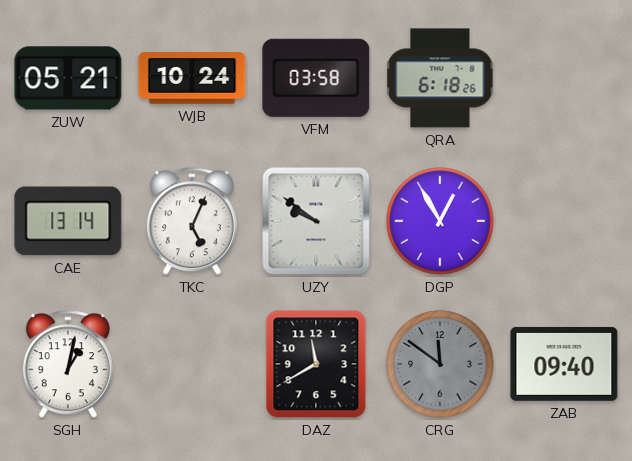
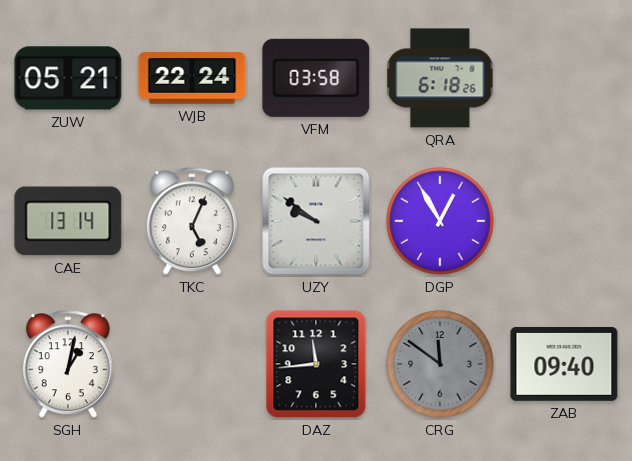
WJB: 10:24 -> 22:24 (192, 78)
DAZ: 11:40 -> 11:44 (316, 364)
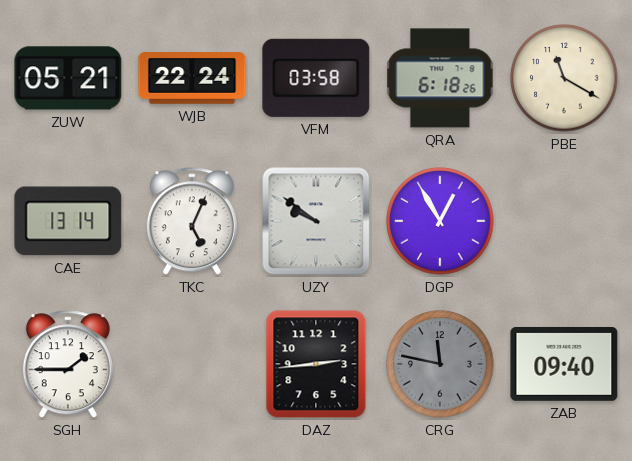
PBE: none -> 11:20 (564, 78)
SGH: 1:02 -> 1:45 (68, 365)
DAZ: 11:44 -> 2:44 (316, 364)
CRG: 11:51 -> 11:47 (440, 364)
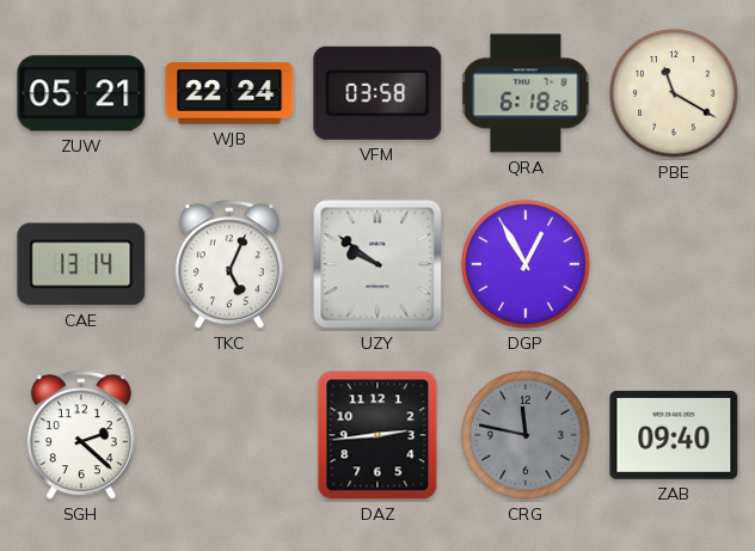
SGH: 1:45 -> 2:22 (81, 436)
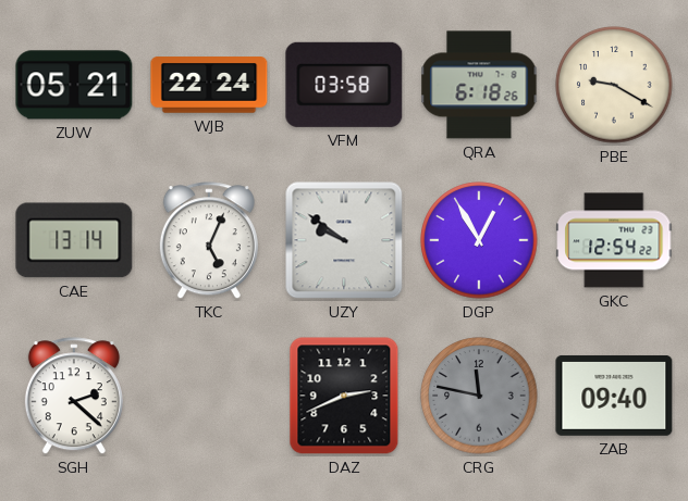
PBE: 11:20 -> 9:20 (614, 85)
GKC: none -> 12:54 (614, 240)
DAZ: 2:44 -> 2:41 (344, 396)
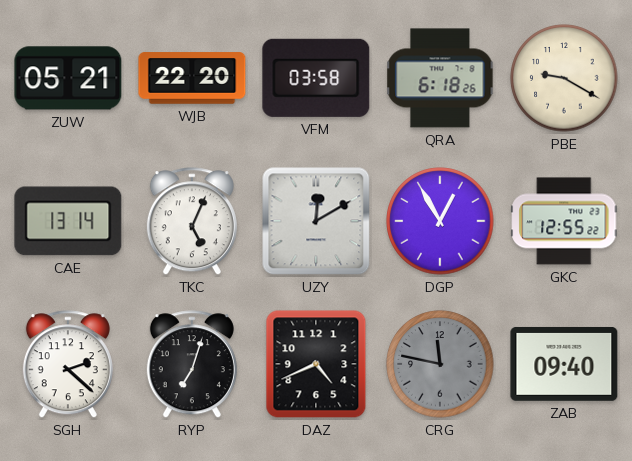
WJB: 22:24 -> 22:20 (192, 78)
UZY: 9:51 -> 12:10 (316, 221)
GKC: 12:54 -> 12:55 (564, 221)
RYP: none -> 7:03 (192, 365)
DAZ: 2:41 -> 4:41 (316, 364)
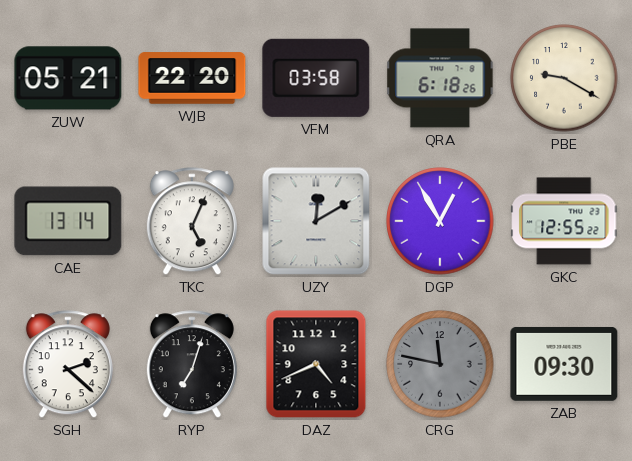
ZAB: 09:40 -> 09:30 (564, 364)
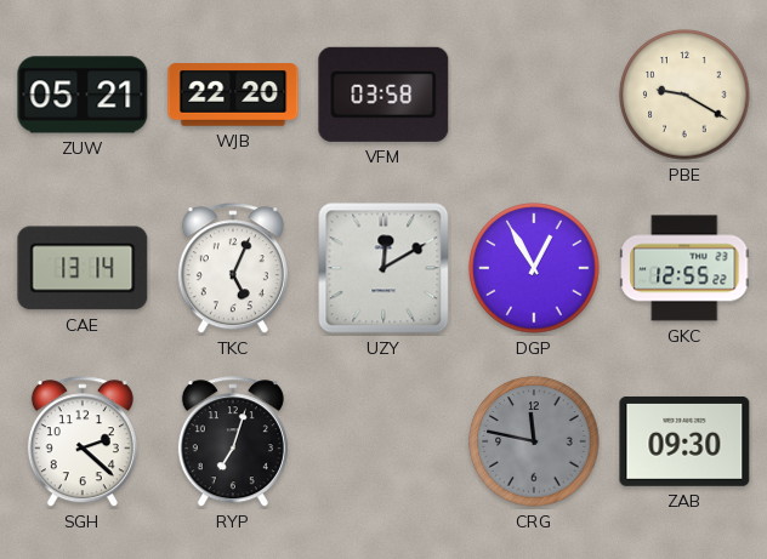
QRA: 6:18 -> none (440, 78)
DAZ: 4:41 -> none (316, 364)
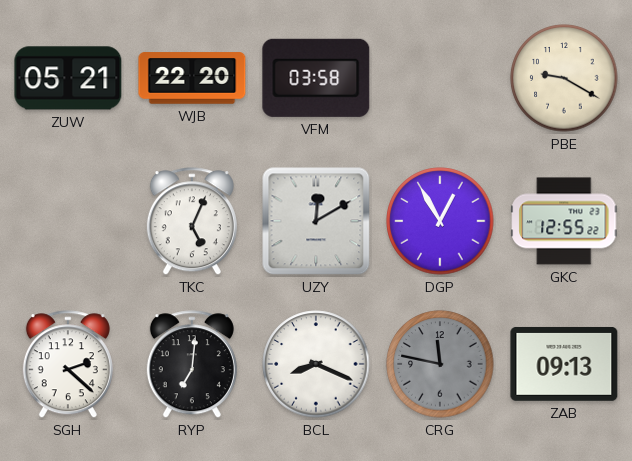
CAE: 13:14 -> none (83, 268)
RYP: 7:03 -> 7:01 (192, 365)
BCL: none -> 8:19 (316, 364)
ZAB: 09:30 -> 09:13 (564, 364)
